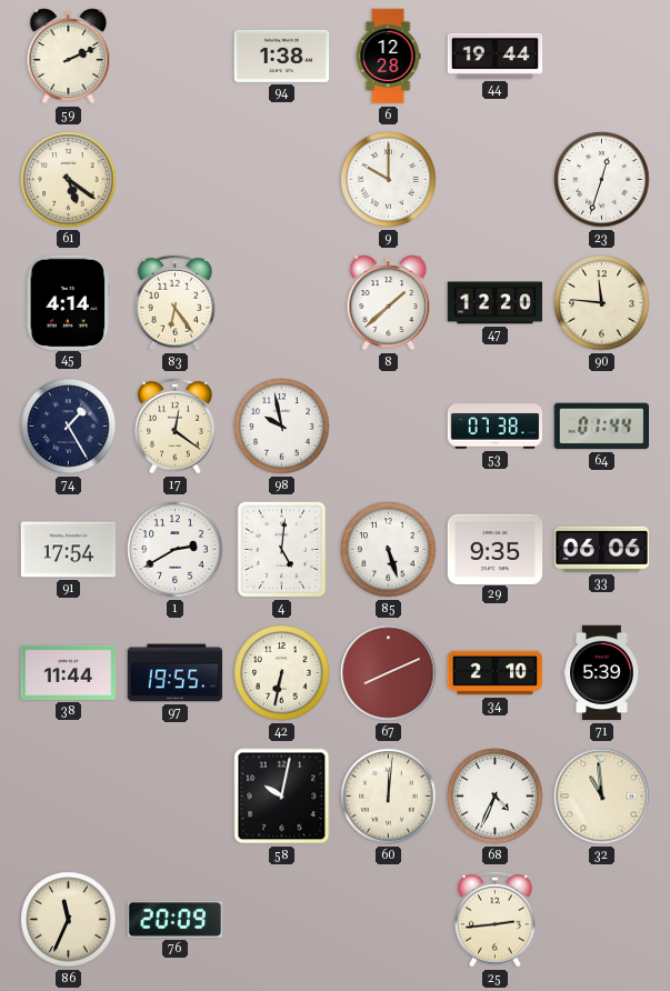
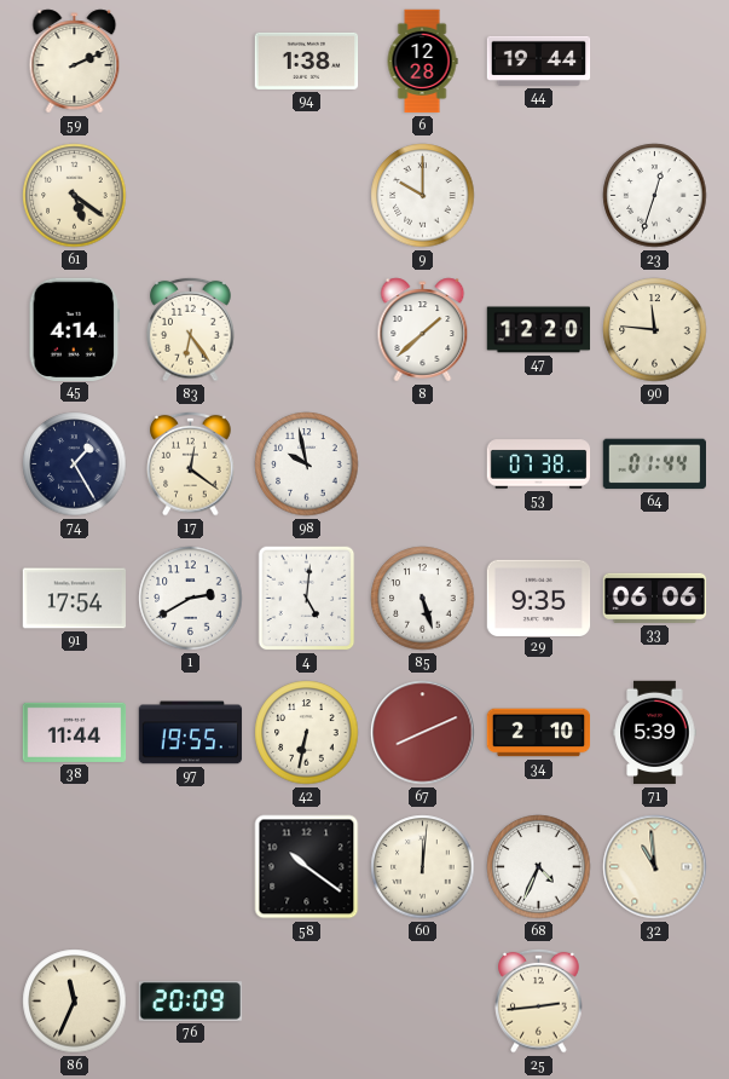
58: 10:02 -> 10:21 (307, 867)
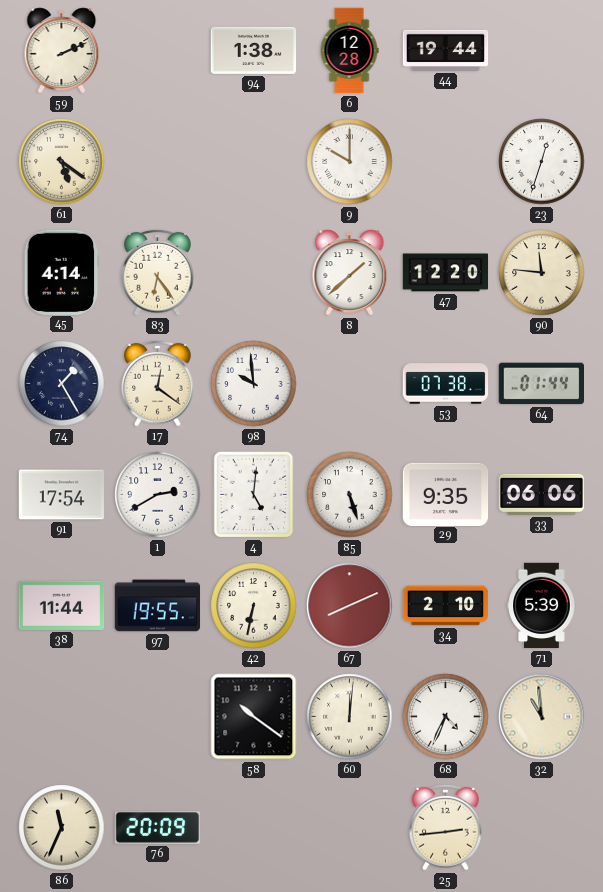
98: 9:58 -> 9:59 (254, 384)
